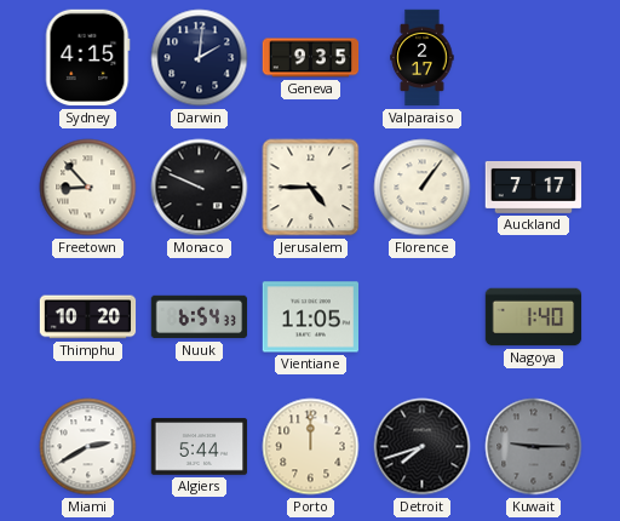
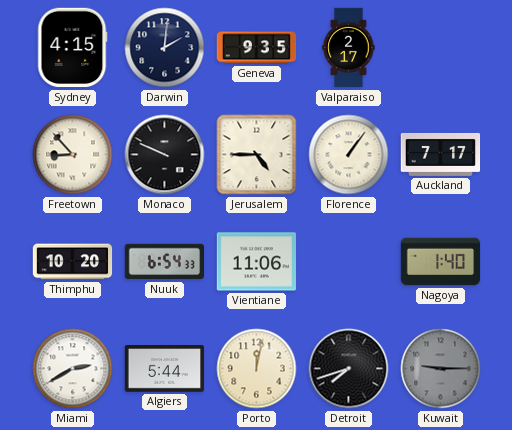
Vientiane: 11:05 -> 11:06 (257, 262)
Porto: 12:00 -> 12:02 (257, 369)
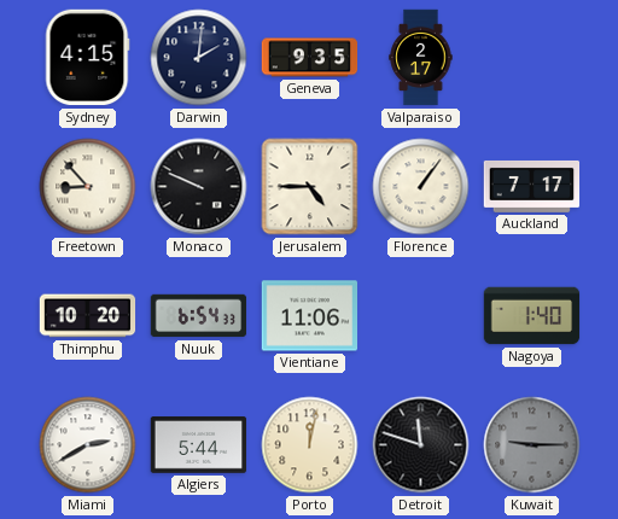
Detroit: 7:42 -> 11:48 (421, 445)
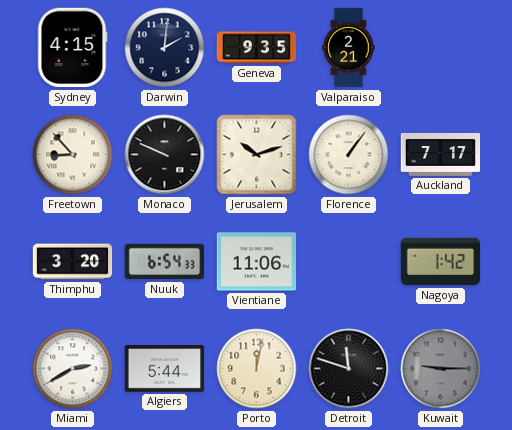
Valparaiso: 2:17 -> 2:21 (349, 48)
Jerusalem: 4:45 -> 10:12 (257, 155)
Thimphu: 10:20 -> 3:20 (73, 262)
Nagoya: 1:40 -> 1:42 (441, 262)
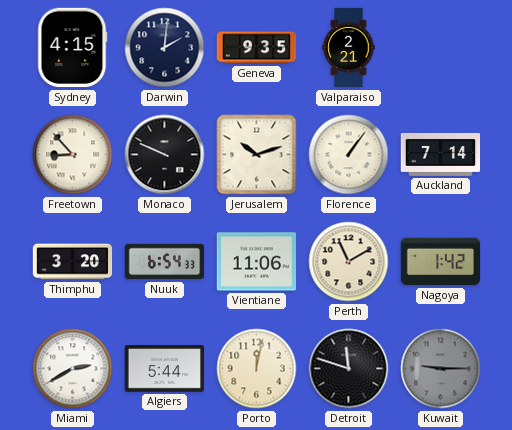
Auckland: 7:17 -> 7:14 (441, 154)
Perth: none -> 11:10 (349, 262)
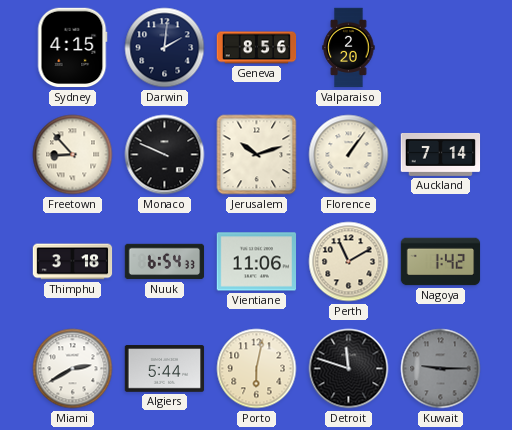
Geneva: 9:35 -> 8:56 (257, 48)
Valparaiso: 2:21 -> 2:20 (349, 48)
Thimphu: 3:20 -> 3:18 (73, 262)
Porto: 12:02 -> 6:02 (257, 369)
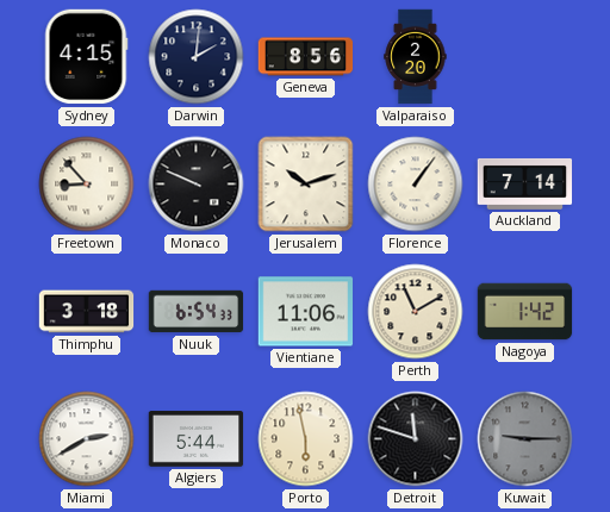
Porto: 6:02 -> 5:58 (306, 439)
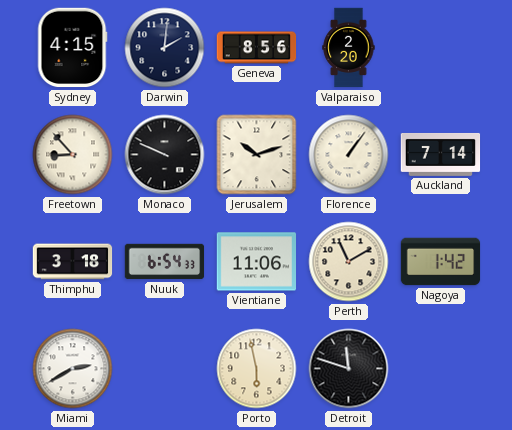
Algiers: 5:44 -> none (197, 439)
Kuwait: 9:15 -> none (525, 439)
